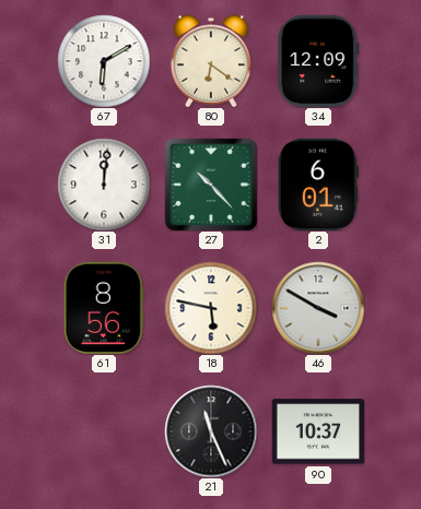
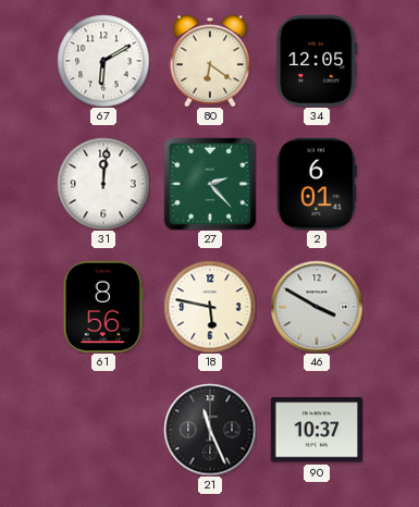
34: 12:09 -> 12:05 (317, 60)
27: 10:23 -> 2:23 (210, 184)
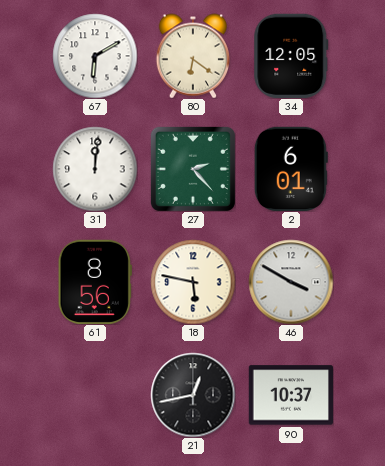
21: 11:26 -> 12:43 (193, 395)
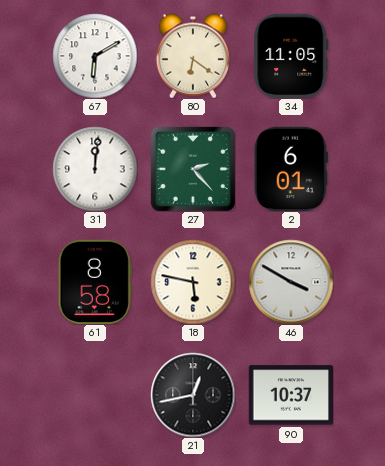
34: 12:05 -> 11:05 (291, 55)
61: 8:56 -> 8:58 (95, 281)
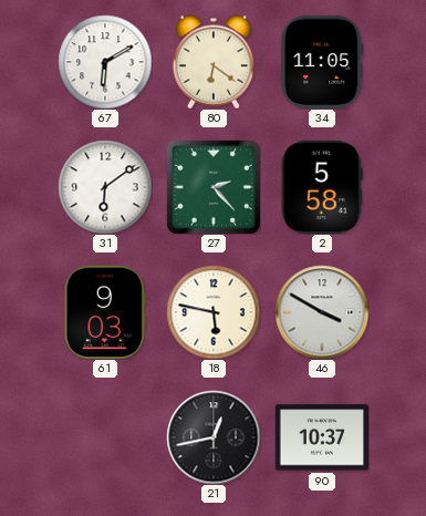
31: 12:01 -> 6:09 (105, 187)
2: 6:01 -> 5:58 (322, 186)
61: 8:58 -> 9:03 (105, 311)
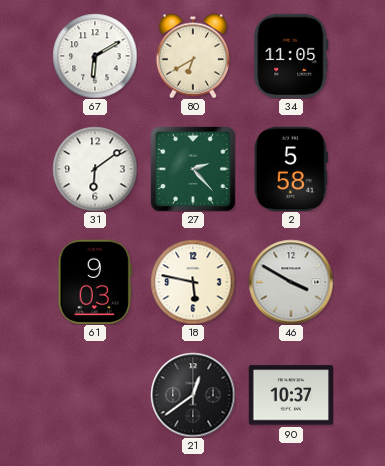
80: 6:21 -> 6:40 (192, 56)
21: 12:43 -> 12:39 (193, 395)
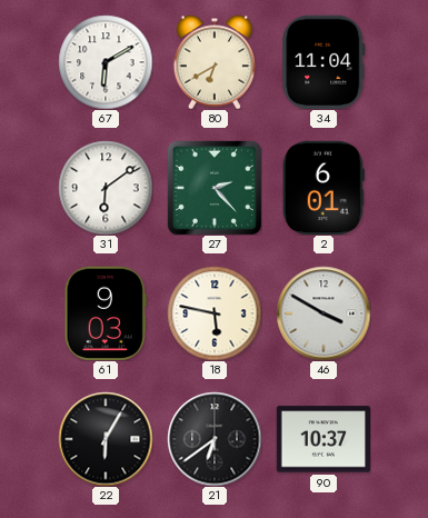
34: 11:05 -> 11:04 (324, 61)
2: 5:58 -> 6:01 (324, 187)
22: none -> 6:05 (106, 439)
21: 12:39 -> 6:39 (215, 439)
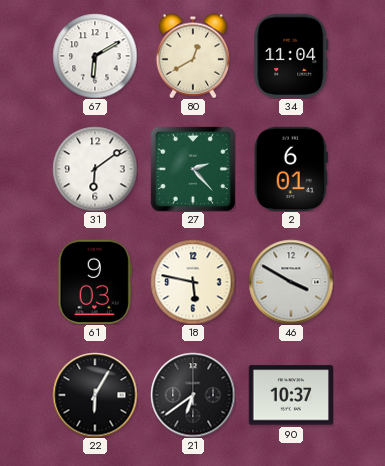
80: 6:40 -> 12:40 (192, 56)
